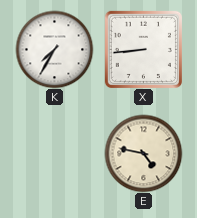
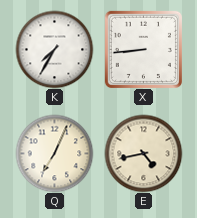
Q: none -> 7:04 (54, 153)
E: 4:47 -> 4:43 (143, 153)
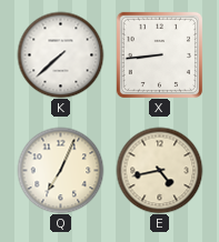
K: 7:35 -> 7:38 (60, 54)
